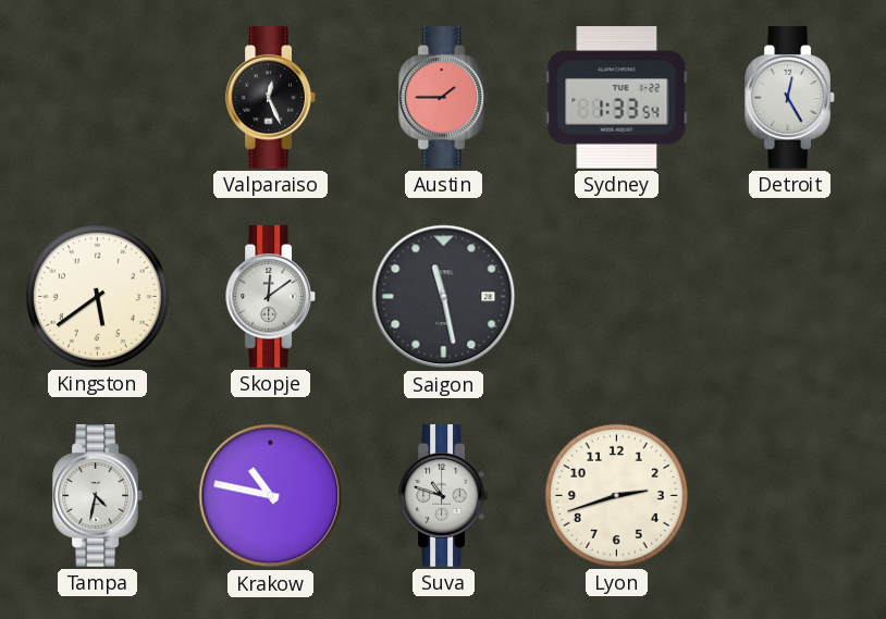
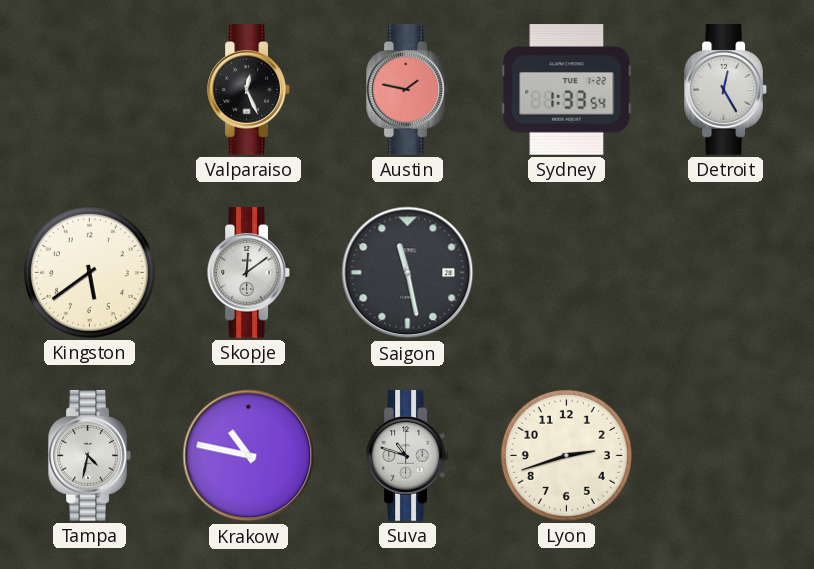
Austin: 1:45 -> 1:47 (408, 90)
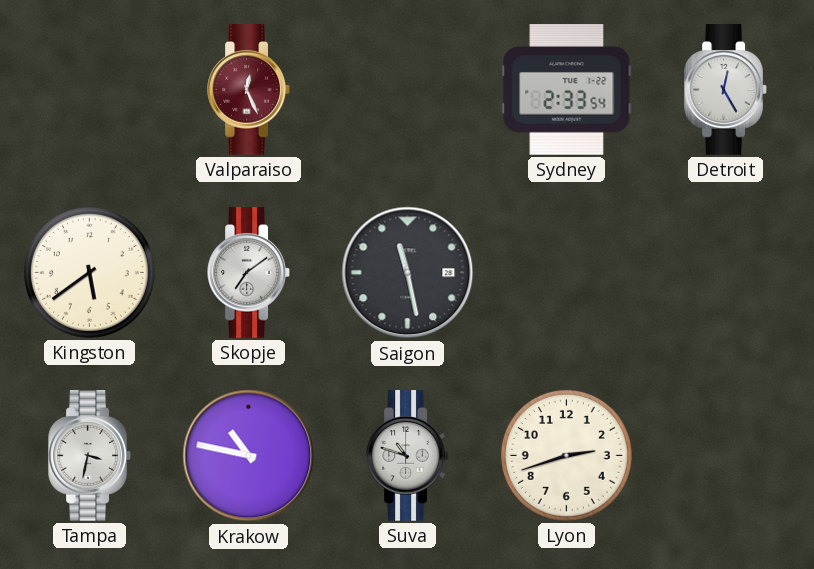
Valparaiso dial: black -> burgundy (249, 90)
Austin: 1:47 -> none (408, 90)
Sydney: 1:33 -> 2:33 (567, 90)
Skopje: 12:09 -> 7:09 (249, 273)
Tampa: 4:32 -> 3:32 (90, 456)
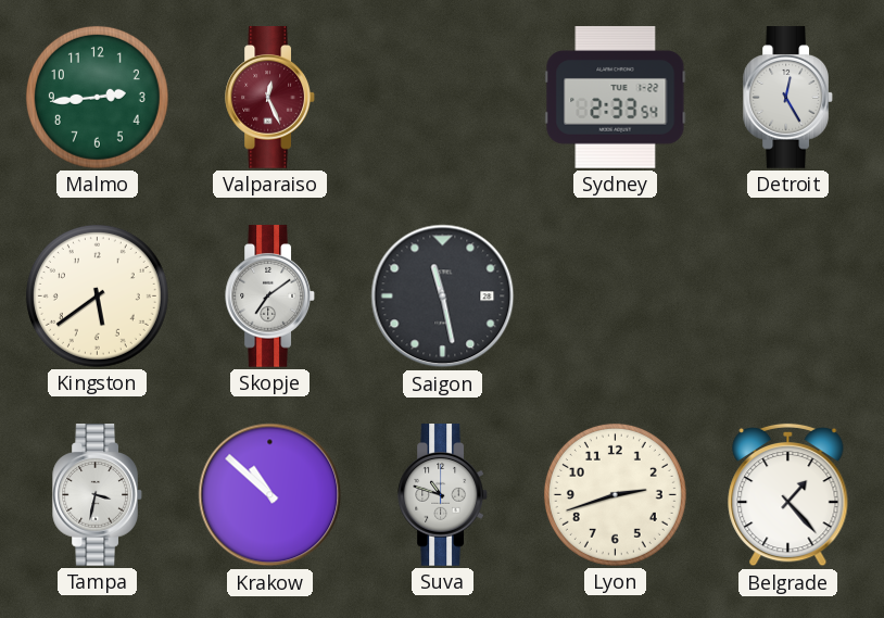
Malmo: none -> 2:44 (97, 97)
Krakow: 10:47 -> 10:52 (270, 495)
Belgrade: none -> 1:23 (788, 495)
